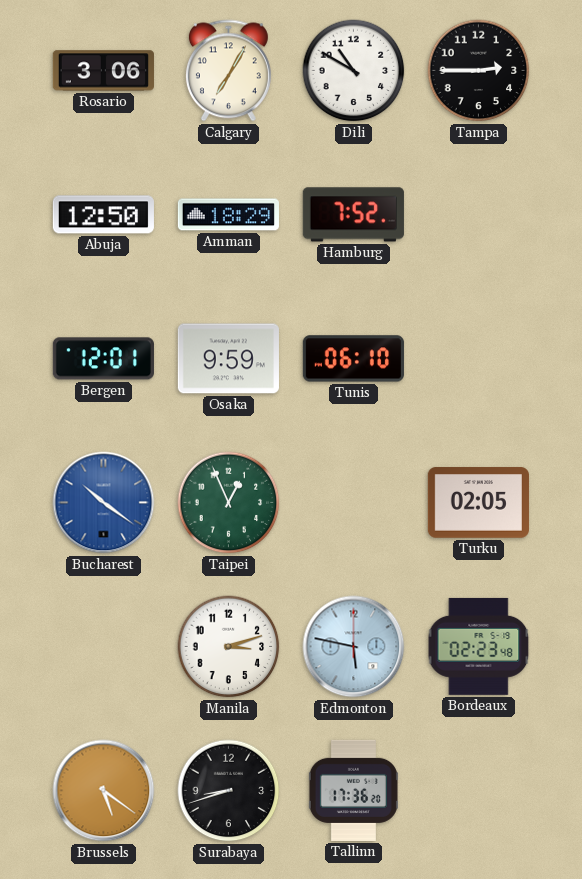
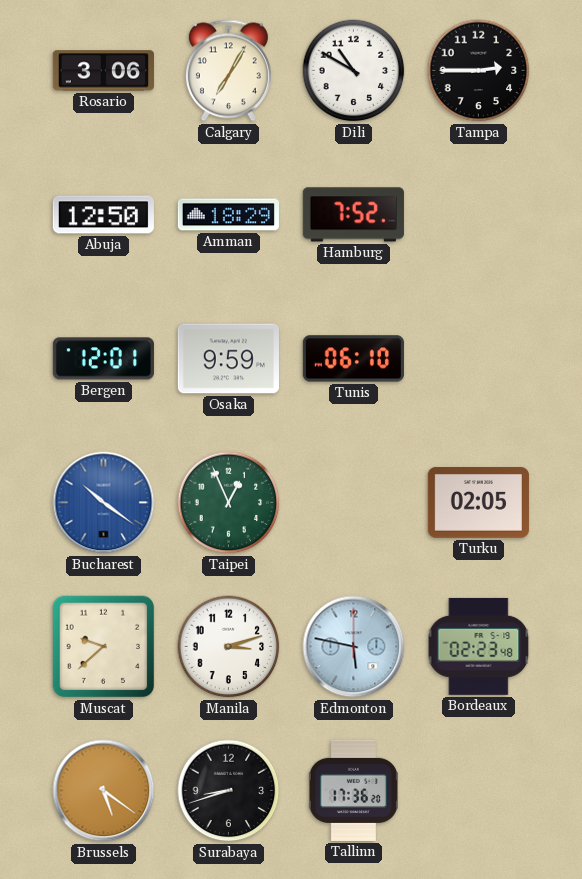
Muscat: none -> 9:38 (104, 647)
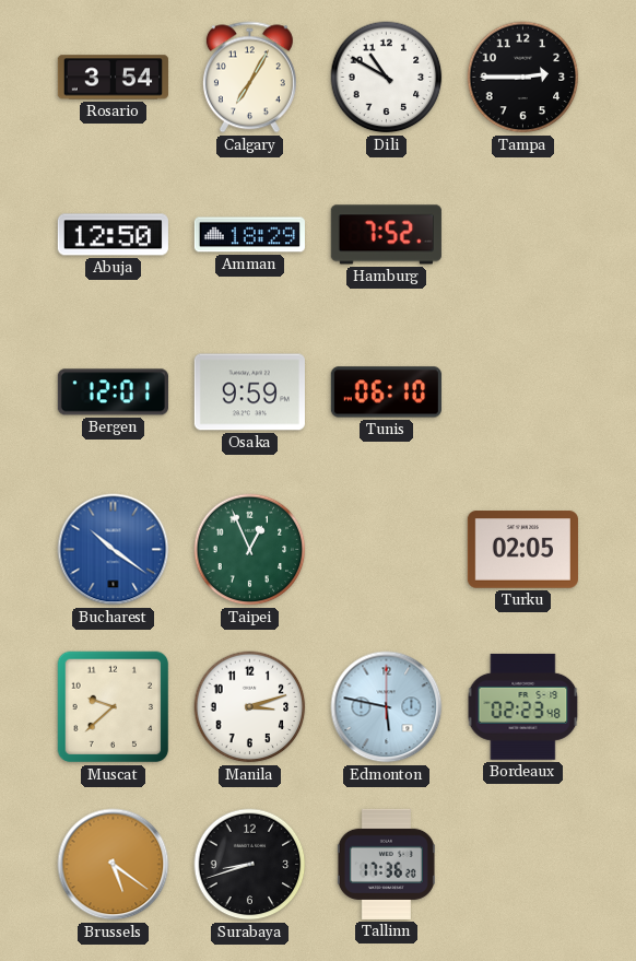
Rosario: 3:06 -> 3:54 (113, 78)
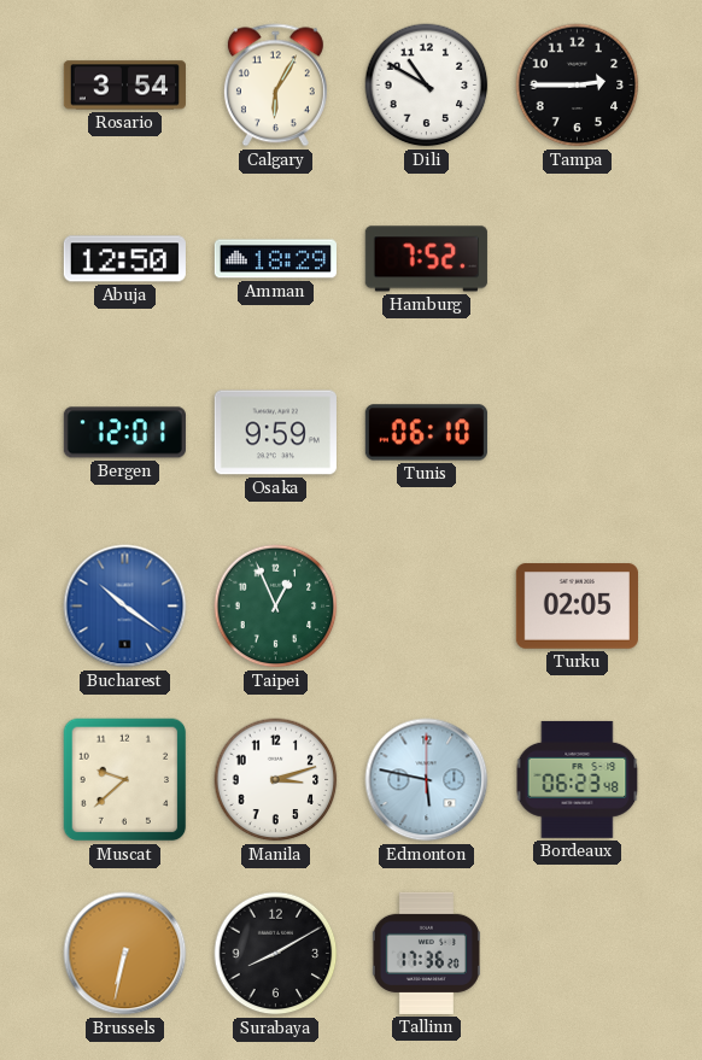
Calgary: 7:05 -> 6:05 (275, 86)
Bordeaux: 02:23 -> 06:23 (578, 779)
Brussels: 5:21 -> 6:32 (125, 954)
Surabaya: 8:42 -> 8:10 (276, 954)
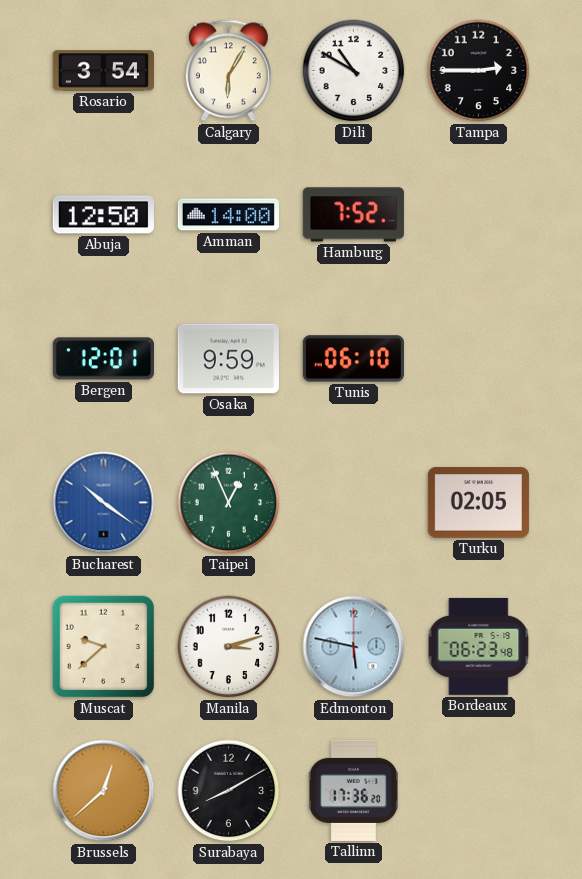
Amman: 18:29 -> 14:00 (228, 215)
Brussels: 6:32 -> 12:38 (104, 791)
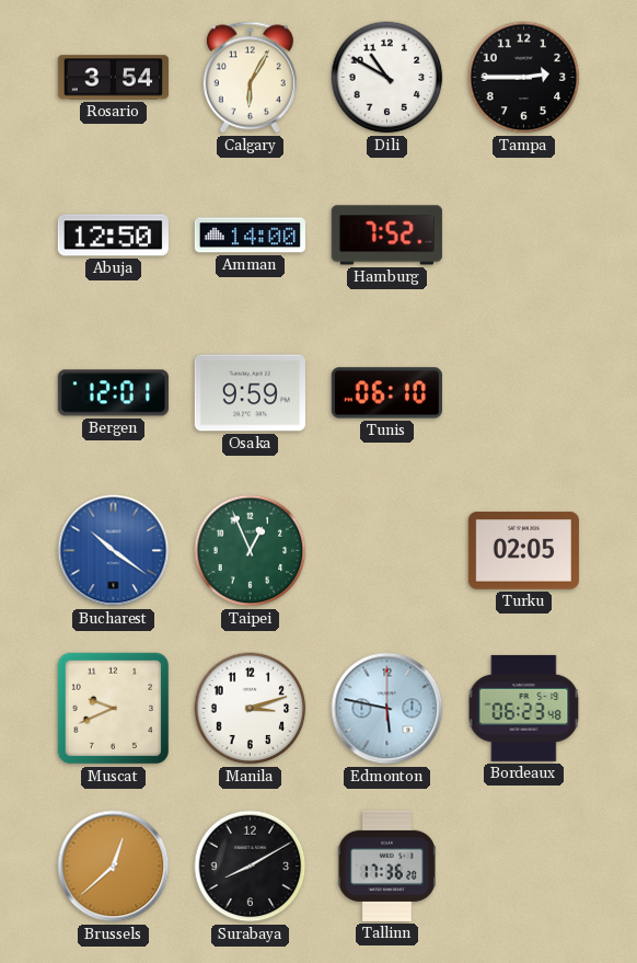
Muscat: 9:38 -> 9:41 (114, 709)
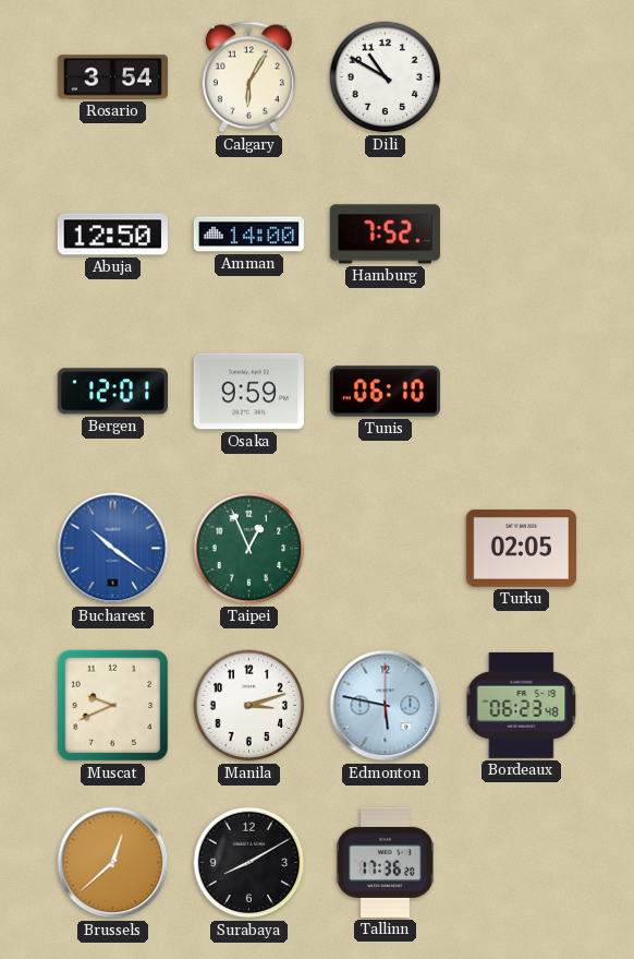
Tampa: 2:45 -> none (524, 78)
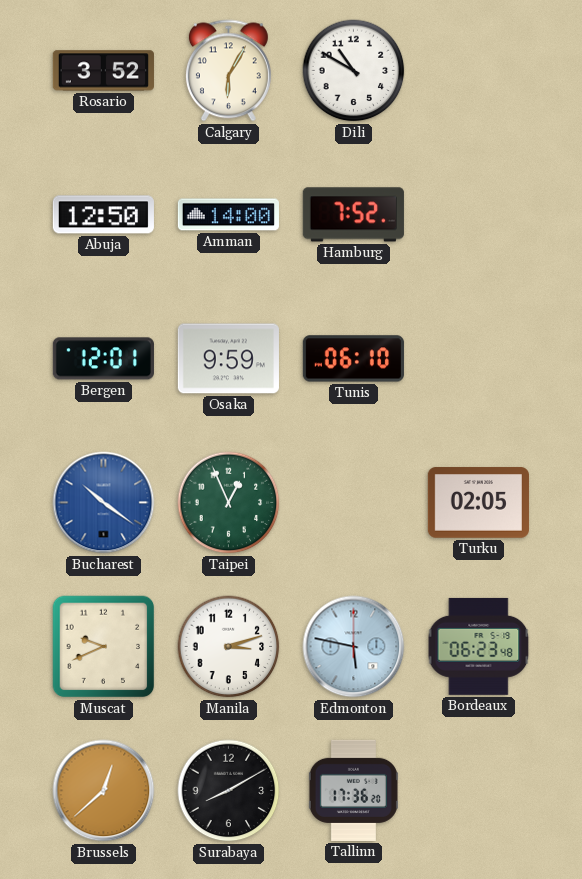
Rosario: 3:54 -> 3:52 (103, 71)
